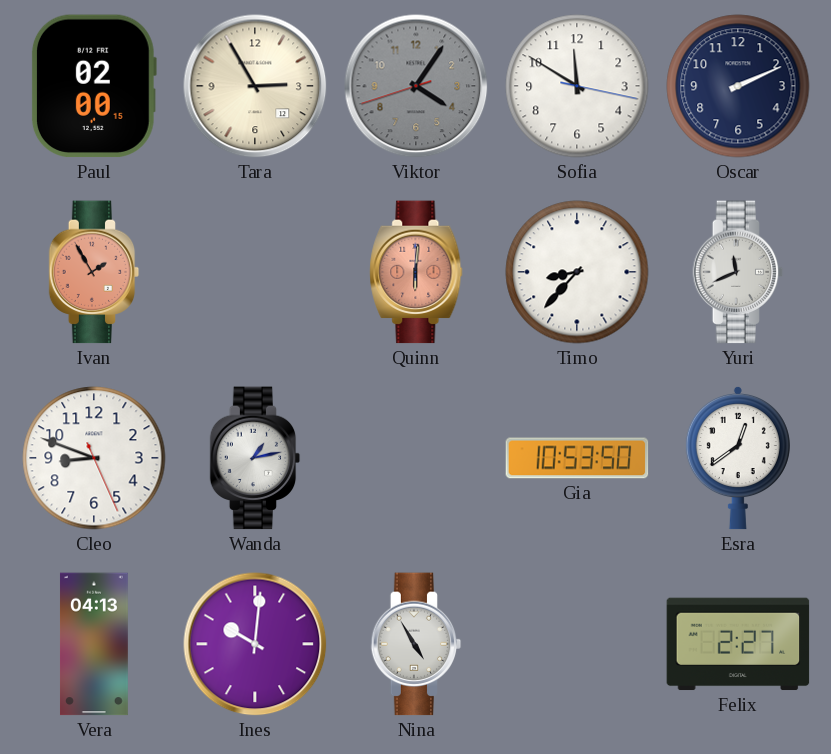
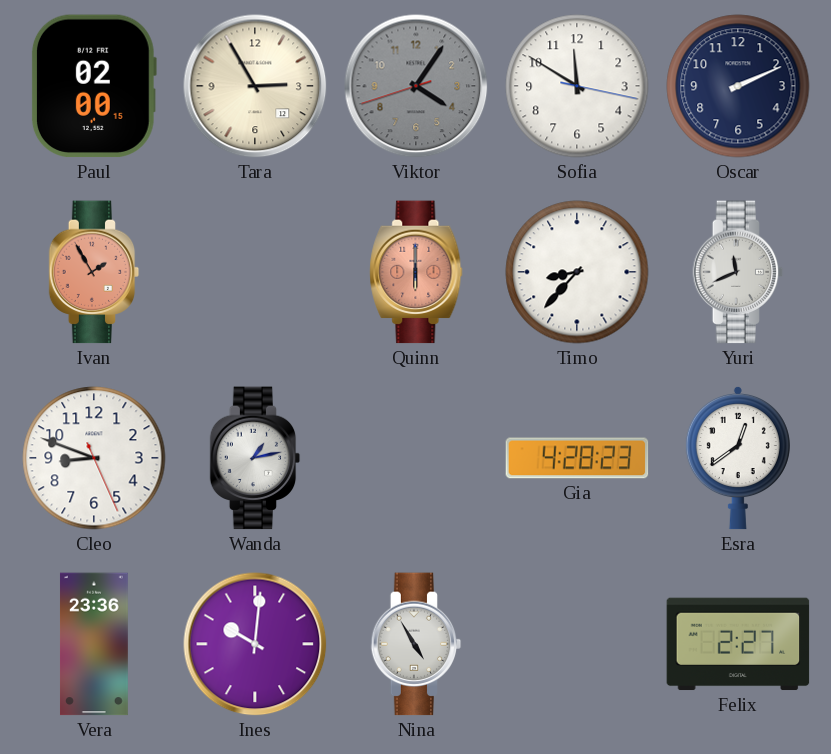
Quinn: 6:01 -> 6:00 (416, 272)
Gia: 10:53 -> 4:28 (577, 458)
Vera: 04:13 -> 23:36 (94, 644)
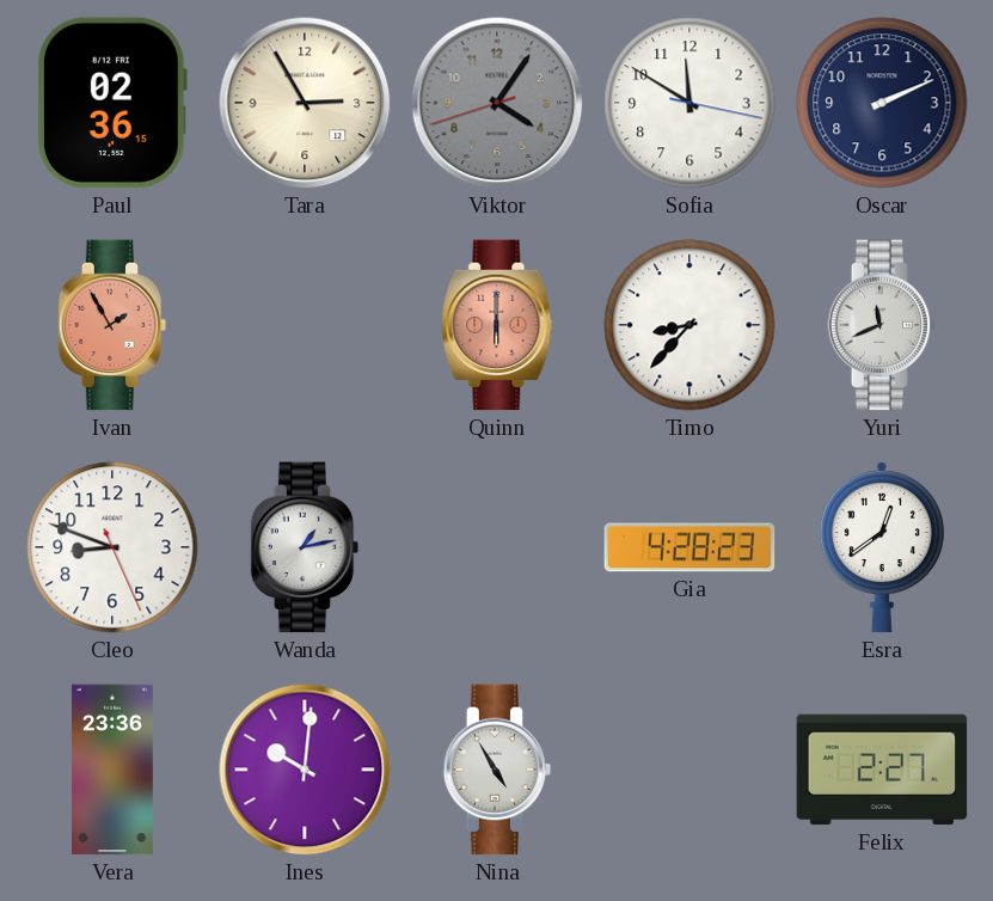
Paul: 02:00 -> 02:36 (111, 103)
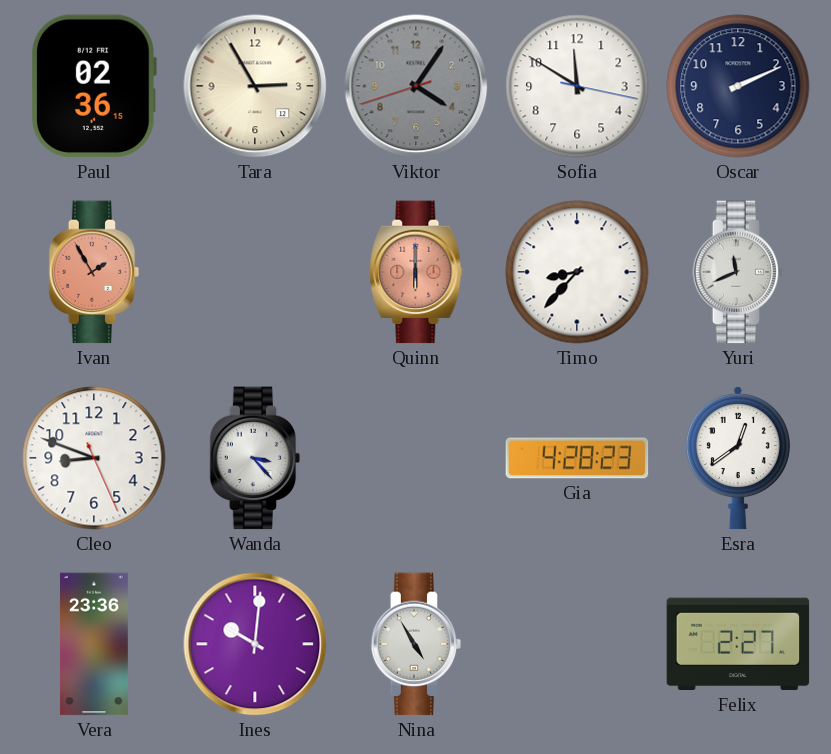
Wanda: 1:13 -> 3:23 (255, 458)
